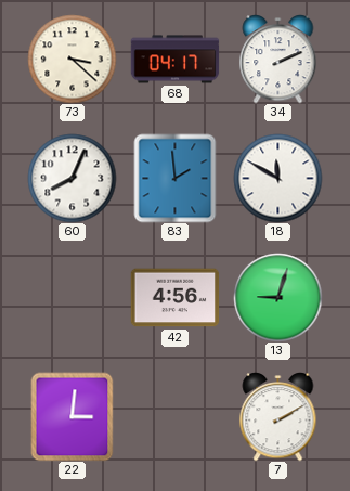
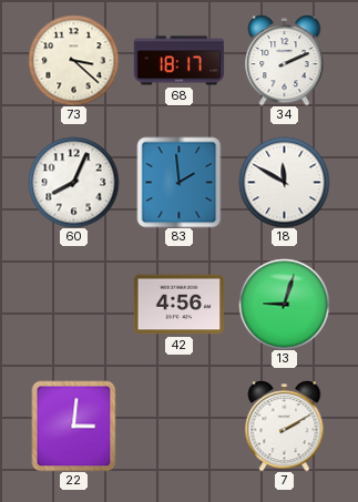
68: 04:17 -> 18:17 (178, 61)
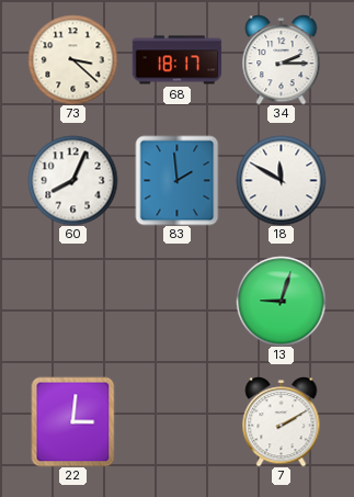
34: 2:11 -> 2:15 (282, 60)
42: 4:56 -> none (178, 305)
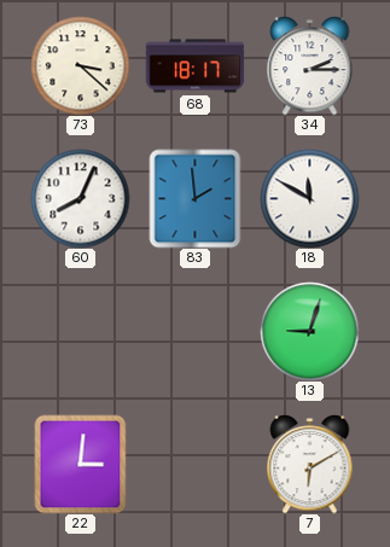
7: 2:10 -> 6:10 (310, 465)
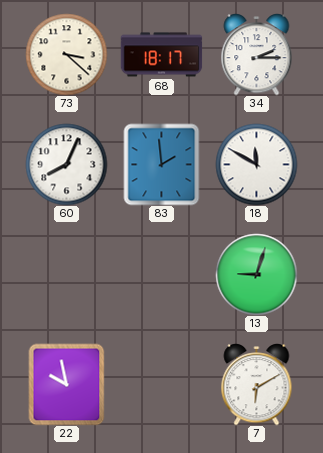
22: 3:01 -> 9:58 (67, 384)
